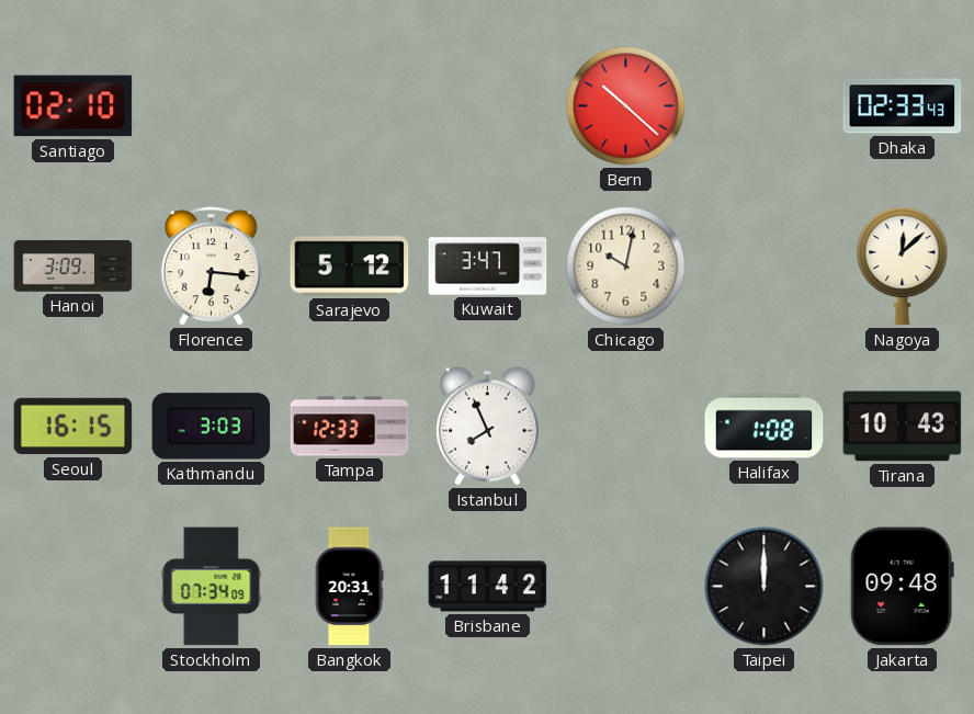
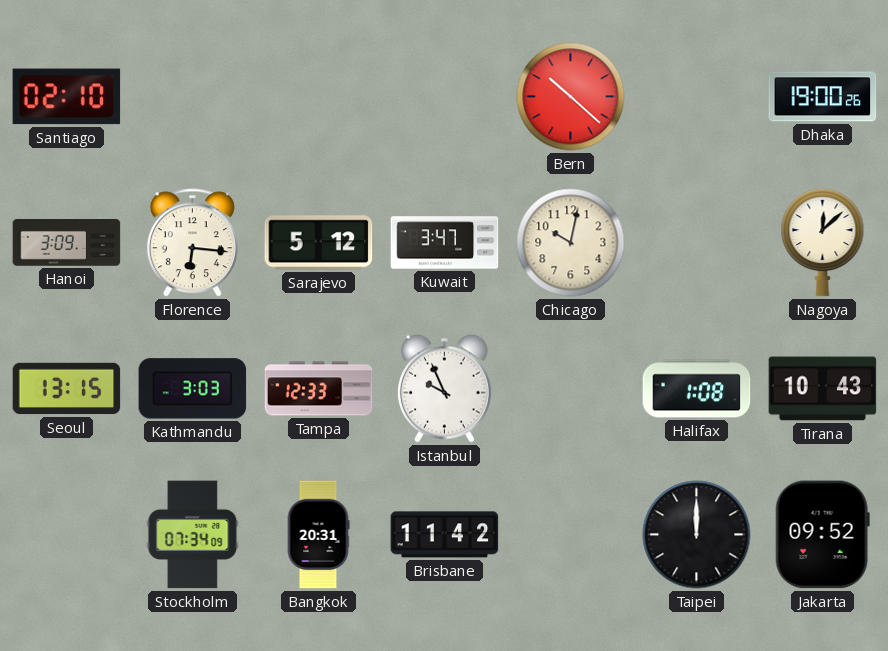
Dhaka: 02:33 -> 19:00 (823, 97)
Seoul: 16:15 -> 13:15 (67, 389)
Istanbul: 7:56 -> 9:56 (444, 388)
Jakarta: 09:48 -> 09:52 (822, 535)
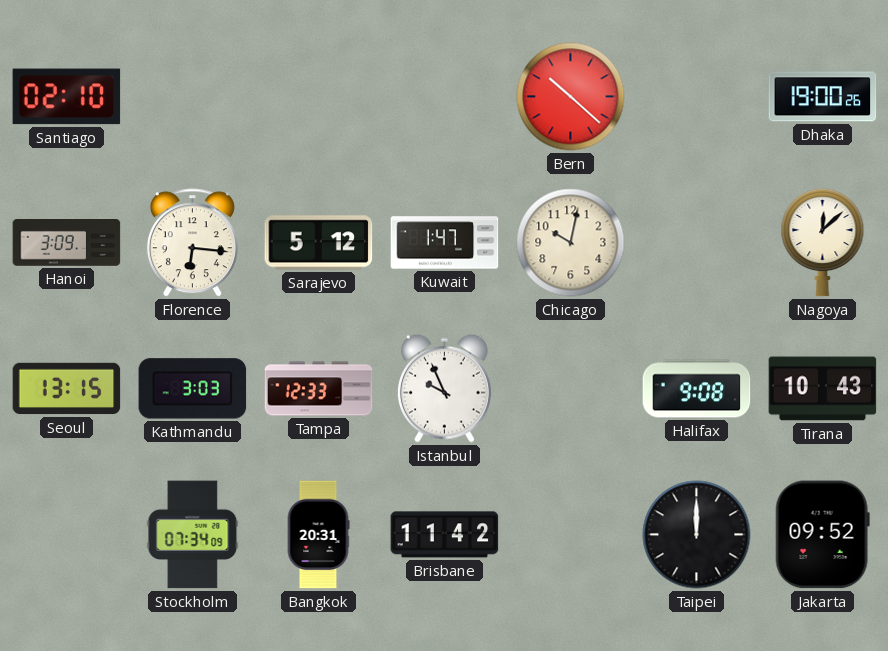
Kuwait: 3:47 -> 1:47 (445, 243)
Halifax: 1:08 -> 9:08 (697, 389)
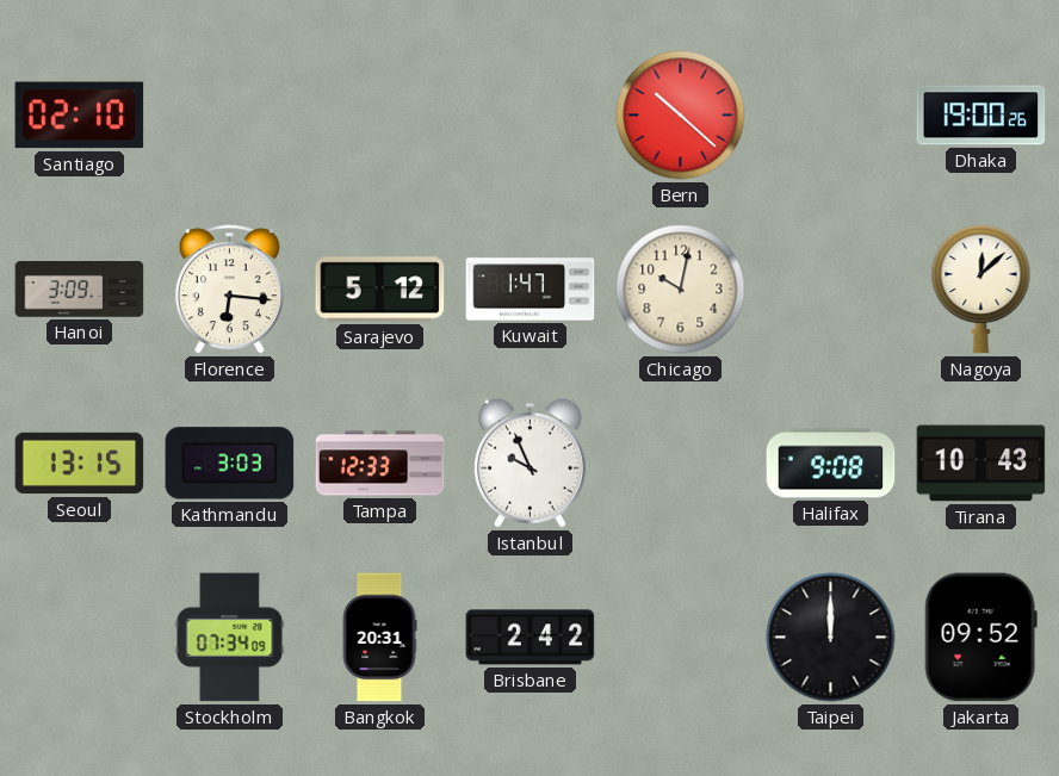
Brisbane: 11:42 -> 2:42 (531, 638)
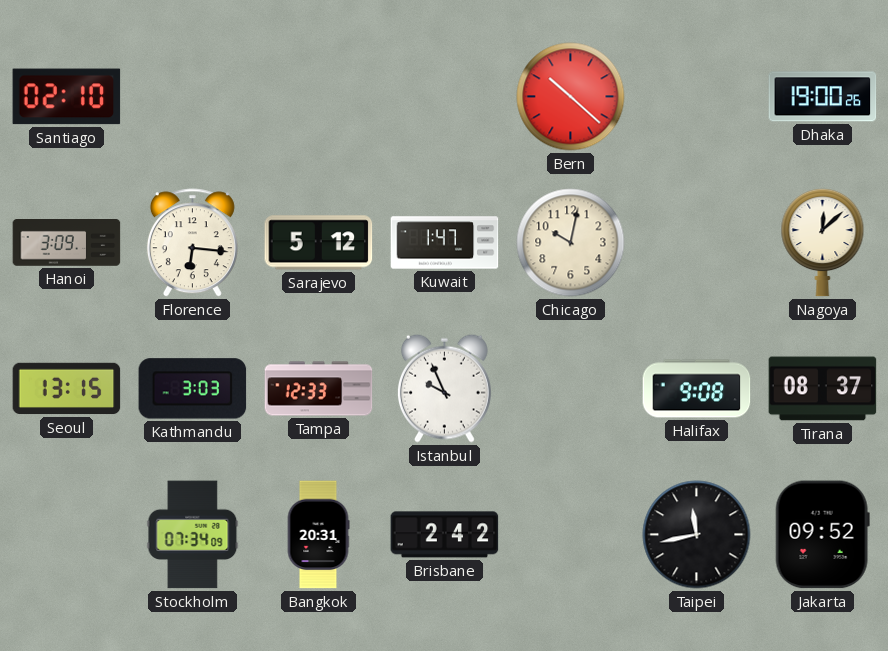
Tirana: 10:43 -> 08:37 (823, 389)
Taipei: 12:00 -> 11:43 (697, 535)
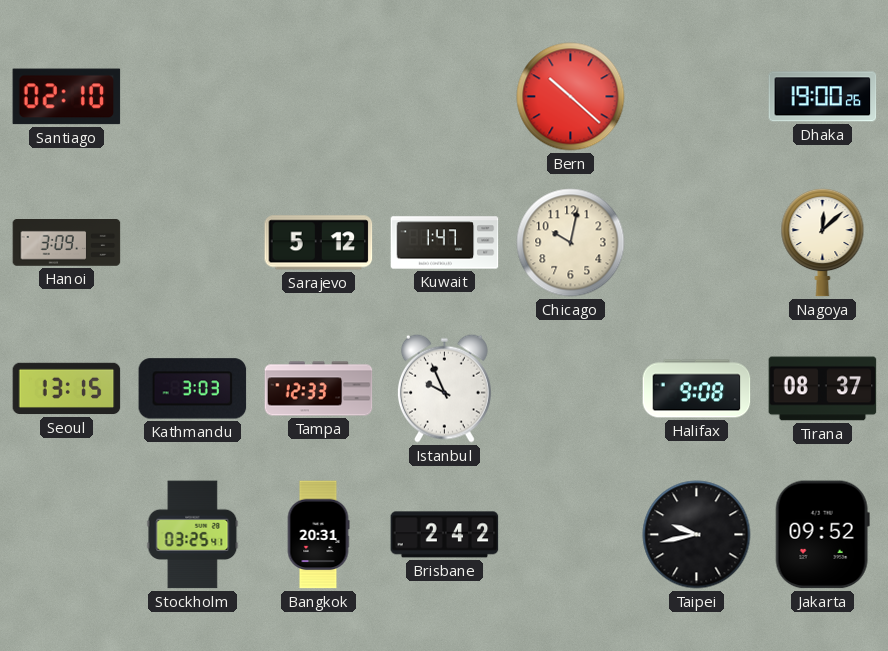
Florence: 6:16 -> none (192, 243)
Stockholm: 07:34 -> 03:25 (193, 535)
Taipei: 11:43 -> 9:43 (697, 535)
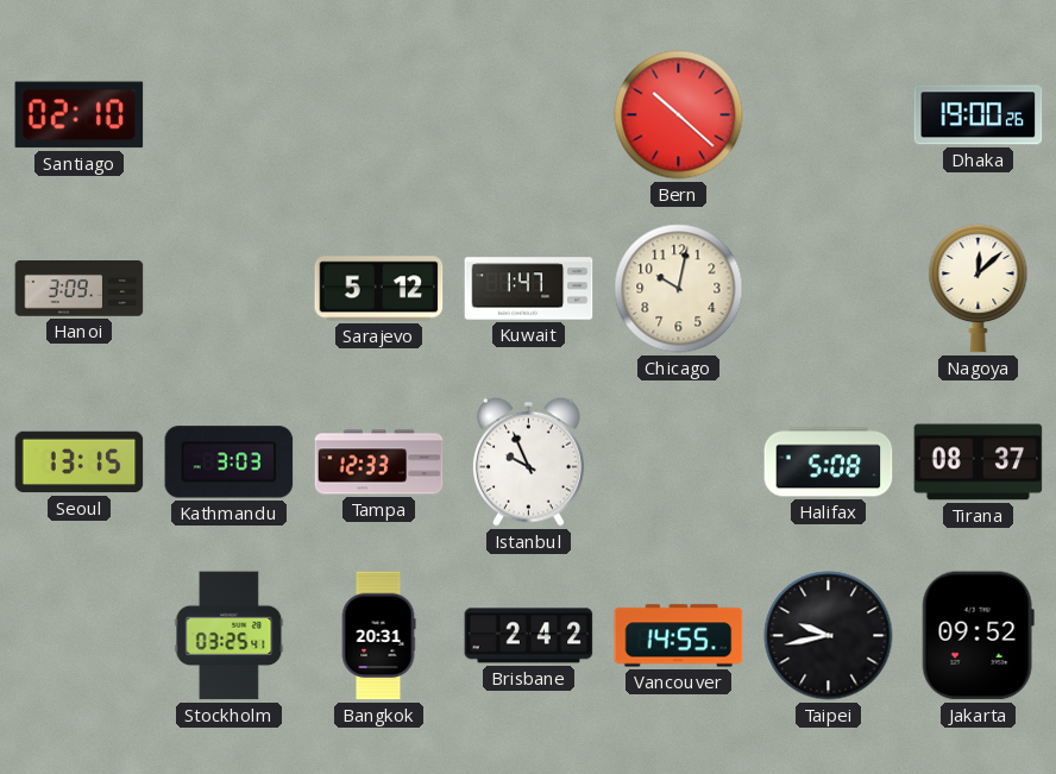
Halifax: 9:08 -> 5:08 (829, 462)
Vancouver: none -> 14:55 (679, 636)
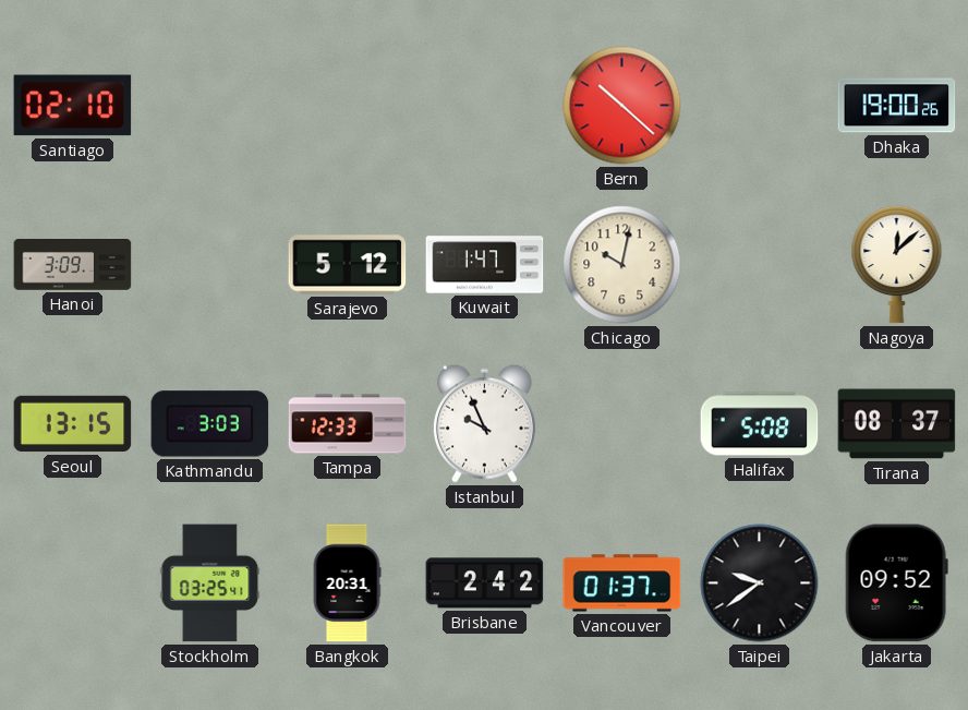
Vancouver: 14:55 -> 01:37 (622, 583)
Taipei: 9:43 -> 9:39 (760, 583)
